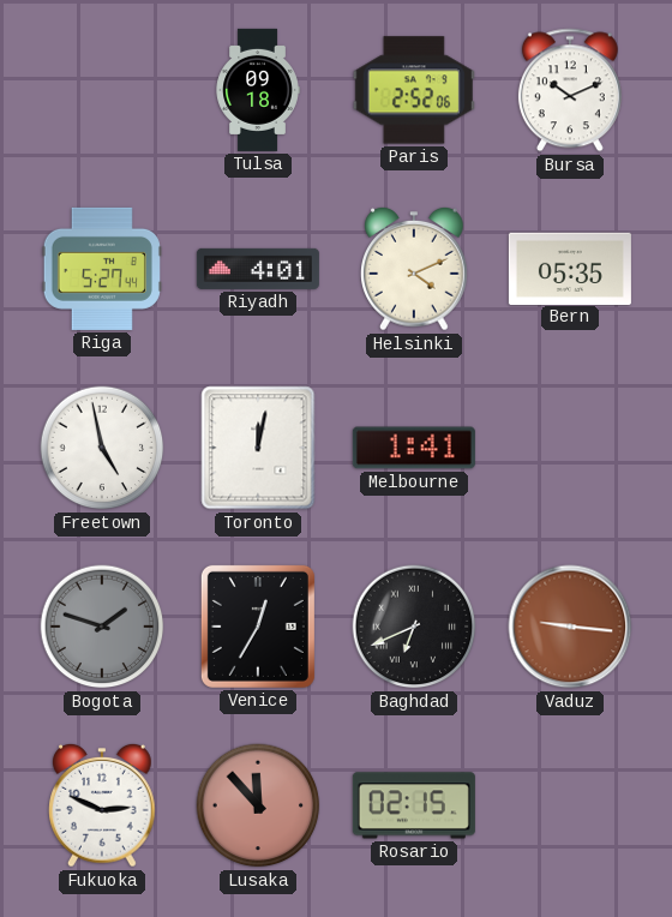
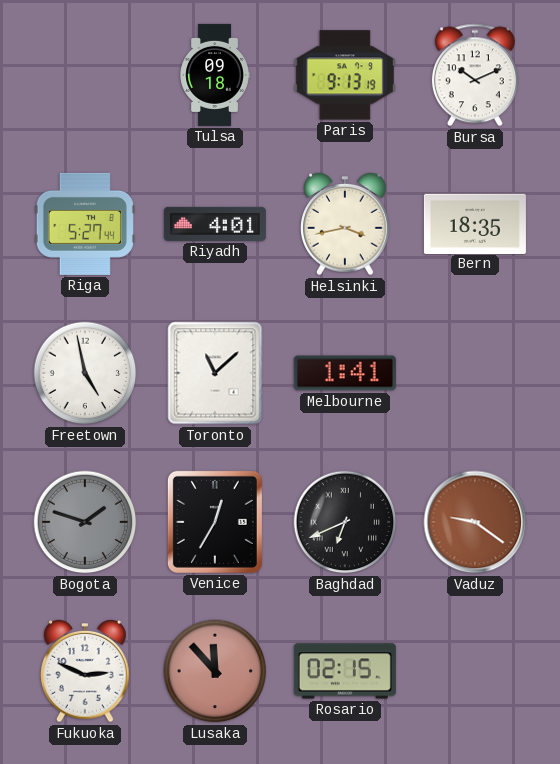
Paris: 2:52 -> 9:13 (345, 75)
Helsinki: 4:11 -> 3:43 (345, 224)
Bern: 05:35 -> 18:35 (475, 223)
Toronto: 12:02 -> 11:08 (215, 373)
Vaduz: 9:16 -> 9:21 (475, 522)
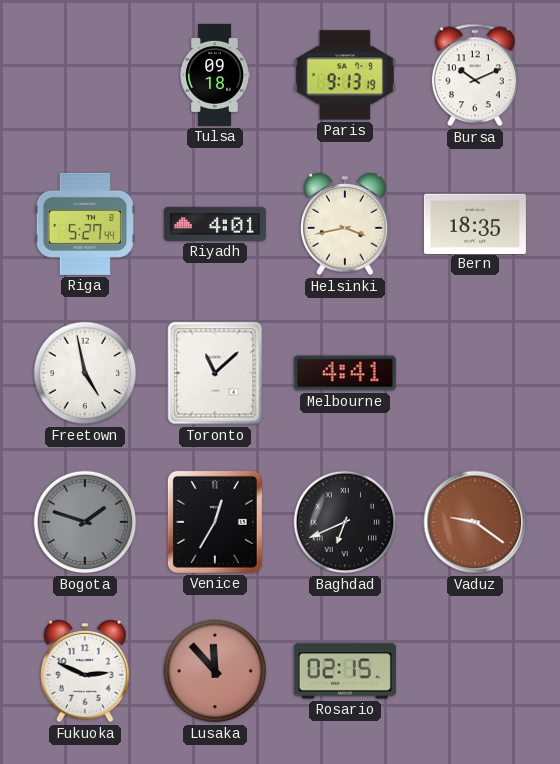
Melbourne: 1:41 -> 4:41 (345, 373)
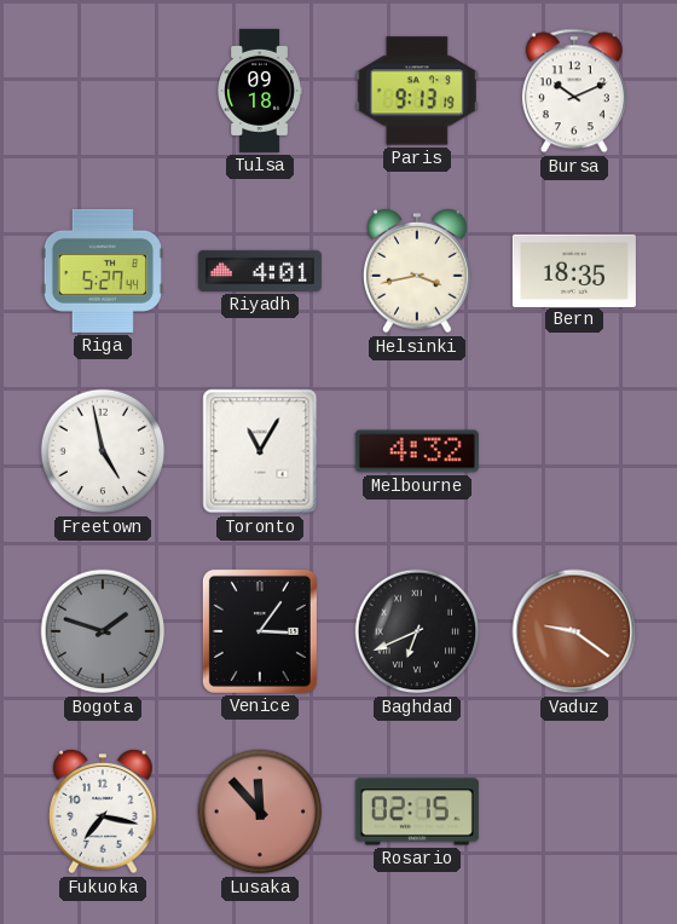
Toronto: 11:08 -> 11:05 (260, 451)
Melbourne: 4:41 -> 4:32 (417, 451)
Venice: 12:35 -> 3:06 (260, 631)
Fukuoka: 2:49 -> 7:17 (103, 812)
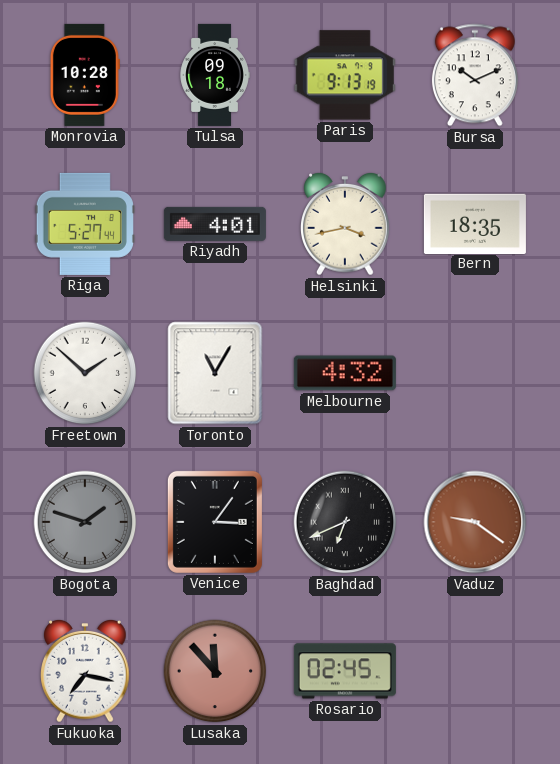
Monrovia: none -> 10:28 (85, 75)
Freetown: 4:58 -> 1:52 (85, 373)
Rosario: 02:15 -> 02:45 (345, 671)
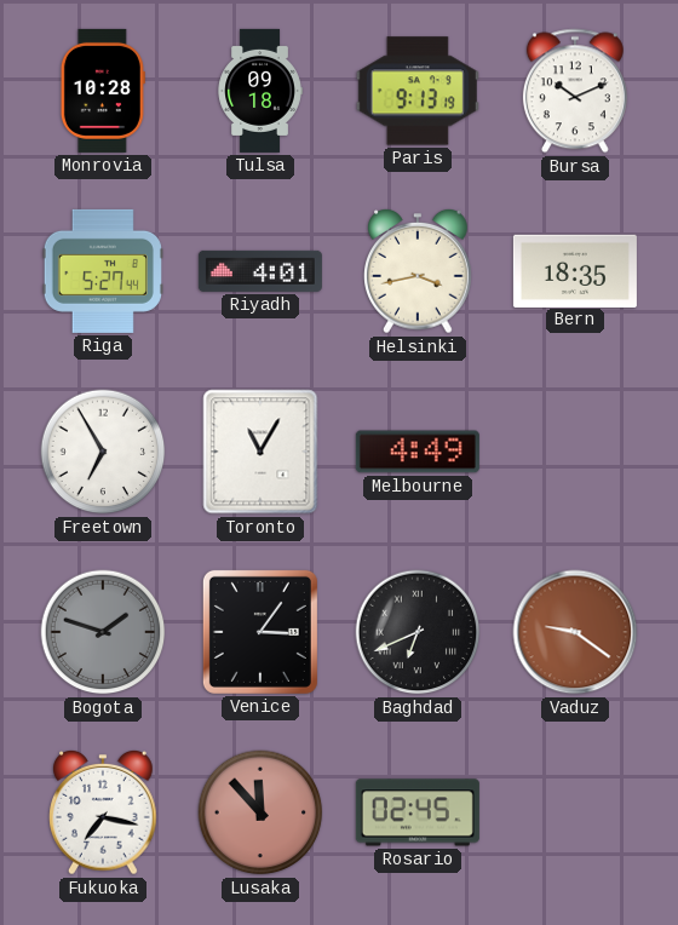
Freetown: 1:52 -> 6:55 (103, 452)
Melbourne: 4:32 -> 4:49 (418, 452)
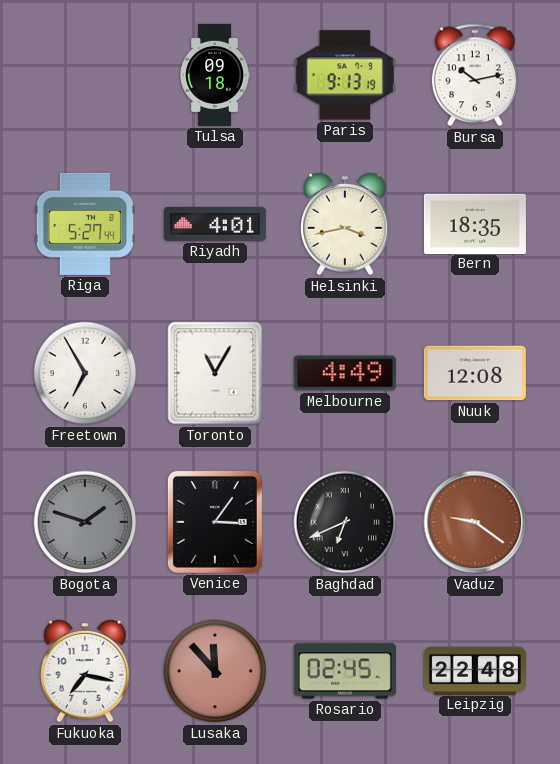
Monrovia: 10:28 -> none (103, 91)
Bursa: 10:11 -> 10:13 (475, 75)
Nuuk: none -> 12:08 (475, 373)
Leipzig: none -> 22:48 (475, 670)
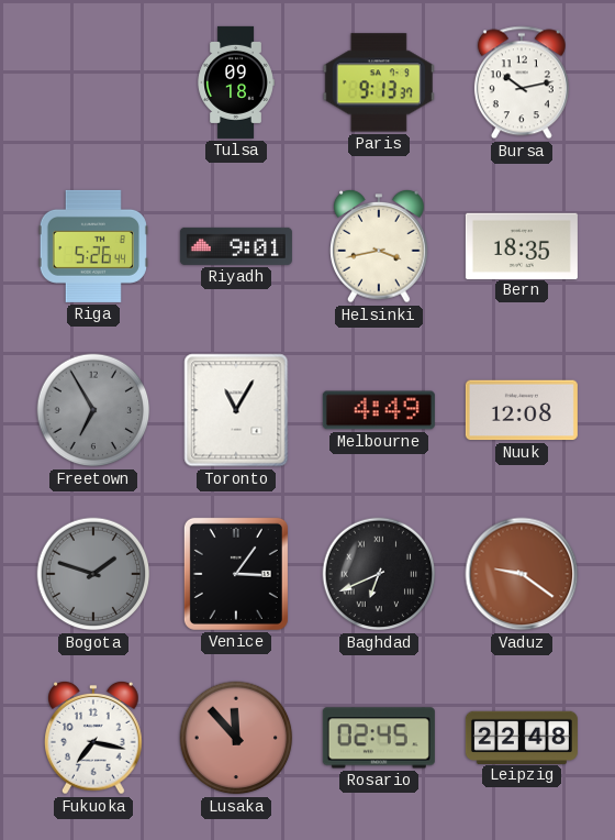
Paris: 9:13:19 -> 9:13:37 (379, 82)
Riga: 5:27 -> 5:26 (93, 246)
Riyadh: 4:01 -> 9:01 (236, 246)
Freetown dial: white -> grey (93, 410)
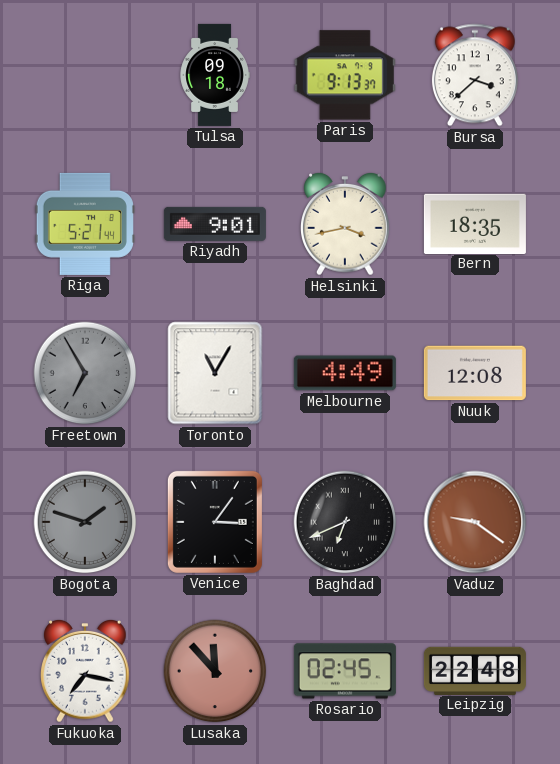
Bursa: 10:13 -> 3:38 (475, 75)
Riga: 5:26 -> 5:21 (85, 224)
